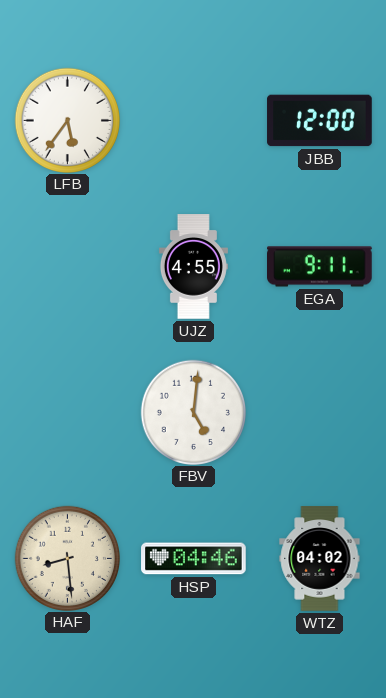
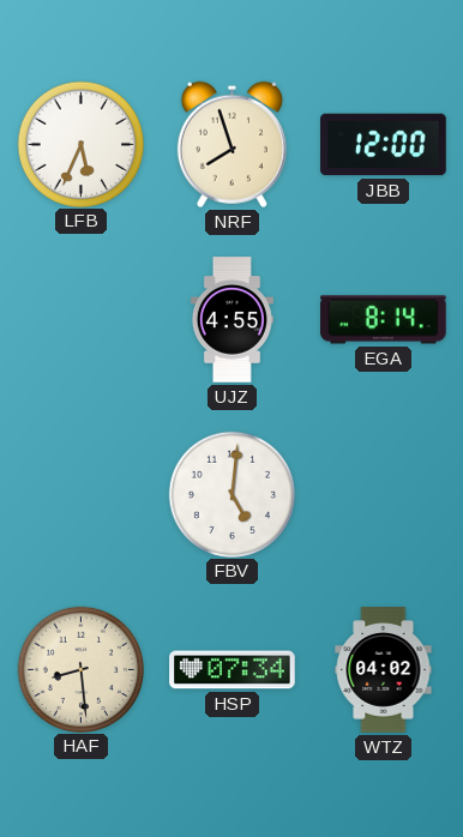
LFB: 5:36 -> 5:34 (80, 144)
NRF: none -> 7:57 (231, 144)
EGA: 9:11 -> 8:14 (384, 320)
HSP: 04:46 -> 07:34 (233, 670)
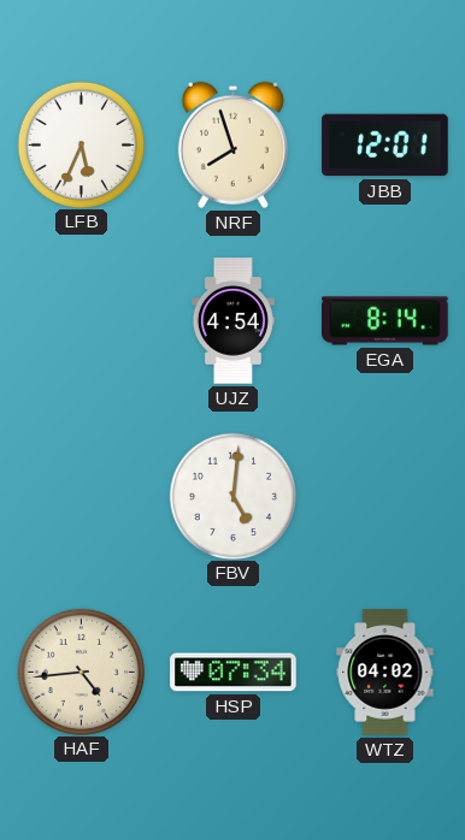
JBB: 12:00 -> 12:01 (385, 146)
UJZ: 4:55 -> 4:54 (232, 321)
HAF: 8:29 -> 4:44 (81, 672)
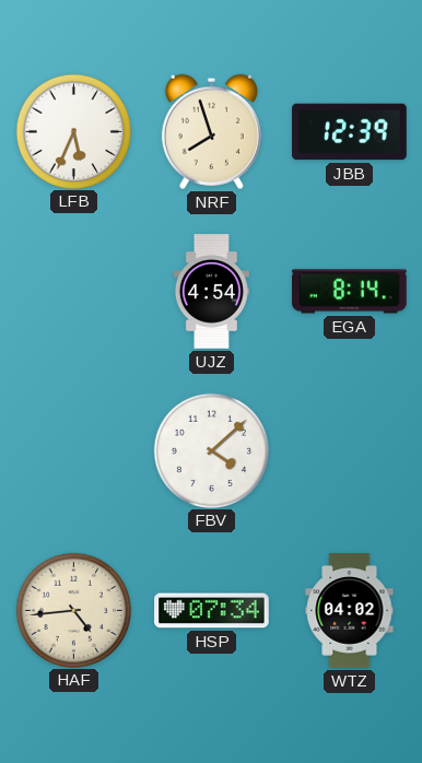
JBB: 12:01 -> 12:39 (350, 132)
FBV: 5:01 -> 4:08 (211, 450)
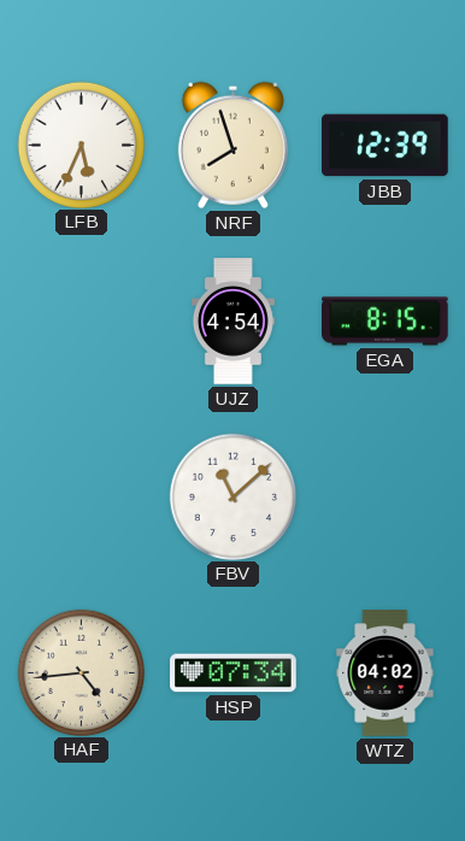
EGA: 8:14 -> 8:15 (385, 322)
FBV: 4:08 -> 11:08 (232, 496)
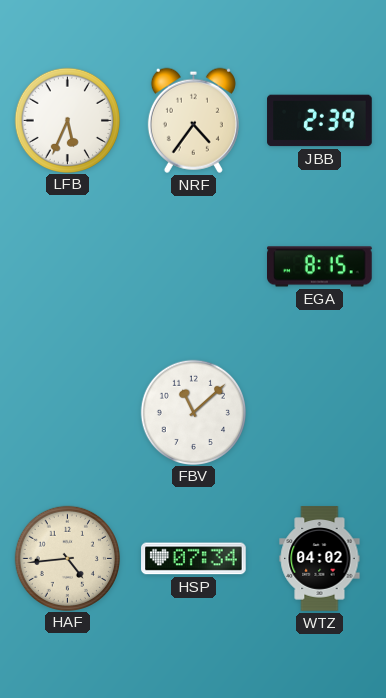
NRF: 7:57 -> 4:36 (193, 120)
JBB: 12:39 -> 2:39 (320, 121)
UJZ: 4:54 -> none (232, 322)
